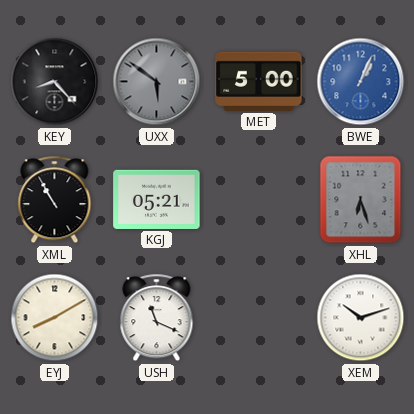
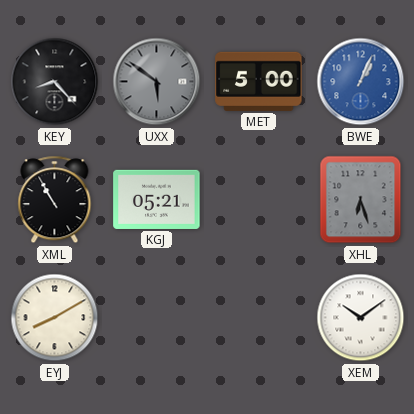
USH: 11:19 -> none (157, 318)
XEM: 10:12 -> 10:09 (361, 318)
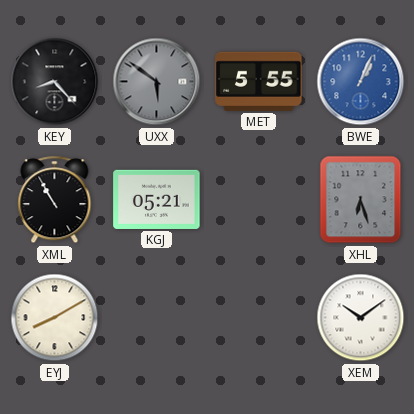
MET: 5:00 -> 5:55 (259, 81)
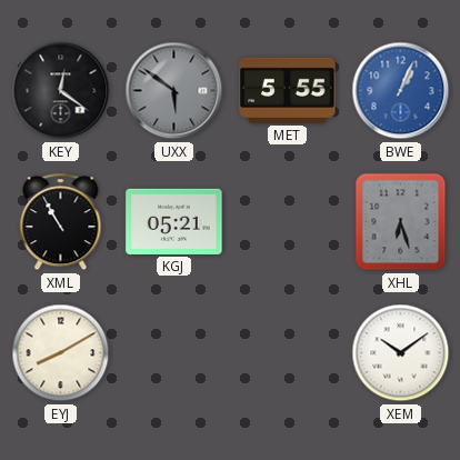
KEY: 8:23 -> 12:21 (61, 91)
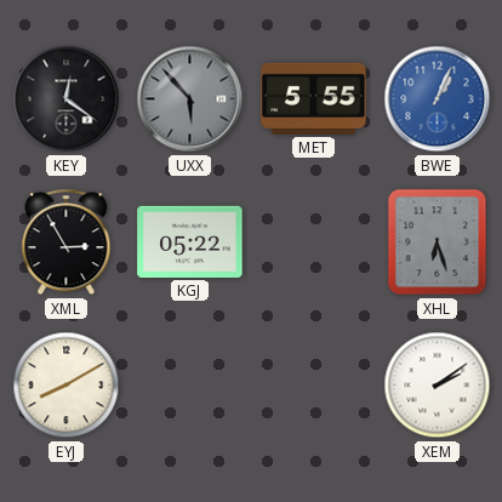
UXX: 5:51 -> 5:53 (190, 99)
XML: 10:55 -> 2:55 (67, 243)
KGJ: 05:21 -> 05:22 (190, 241)
XEM: 10:09 -> 2:09 (438, 386)
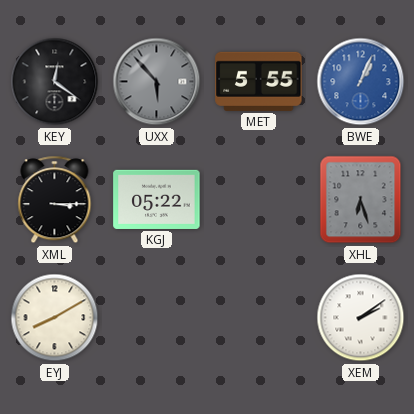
XML: 2:55 -> 3:15 (55, 200)
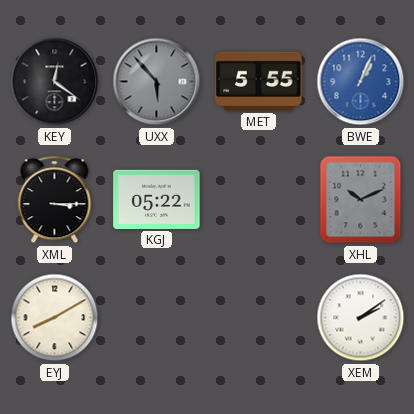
XHL: 6:27 -> 10:11 (361, 200)
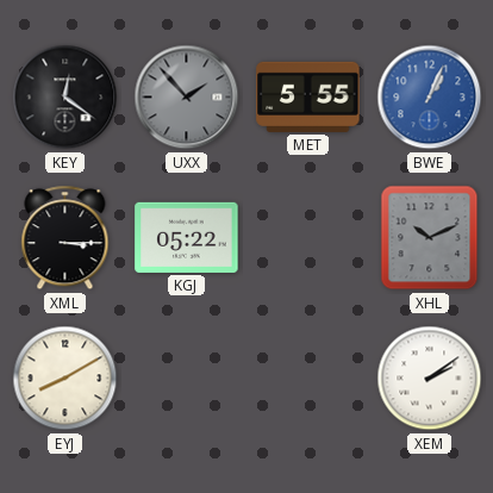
UXX: 5:53 -> 1:53 (187, 98)
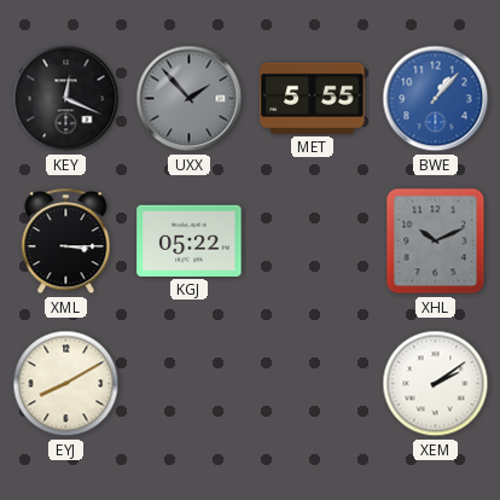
KEY: 12:21 -> 12:19 (66, 99)
BWE: 1:04 -> 1:07 (436, 99)
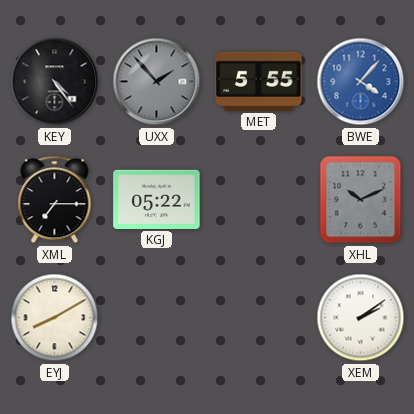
KEY: 12:19 -> 4:24 (55, 82)
BWE: 1:07 -> 4:07 (361, 82)
XML: 3:15 -> 7:15 (55, 200)
